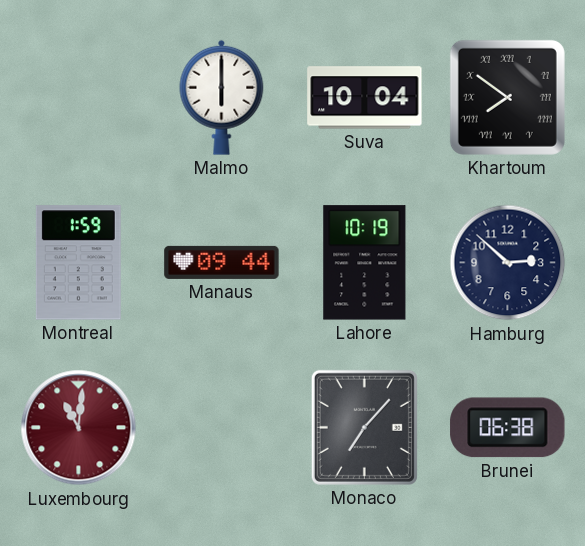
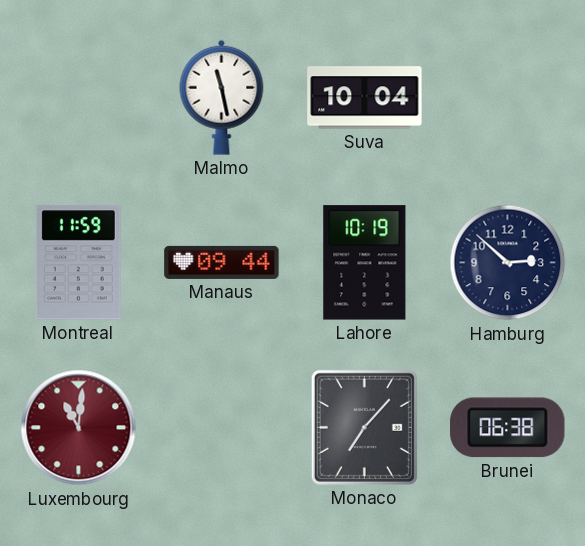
Malmo: 6:00 -> 11:28 (222, 97)
Khartoum: 7:51 -> none (507, 97)
Montreal: 1:59 -> 11:59 (78, 263)
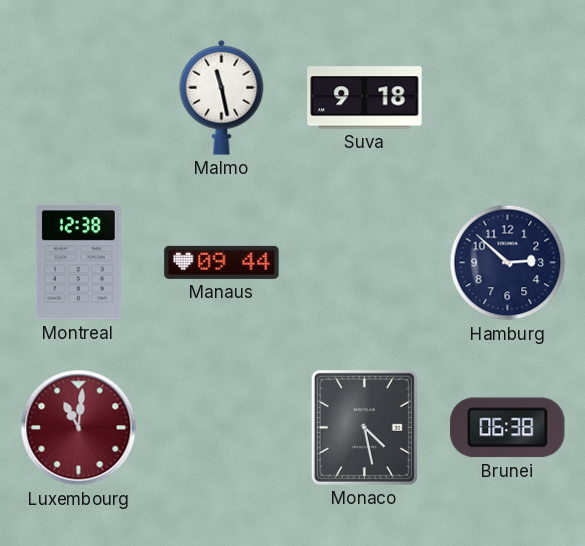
Suva: 10:04 -> 9:18 (365, 98)
Montreal: 11:59 -> 12:38 (78, 263)
Lahore: 10:19 -> none (365, 263)
Monaco: 7:07 -> 4:28 (364, 427)
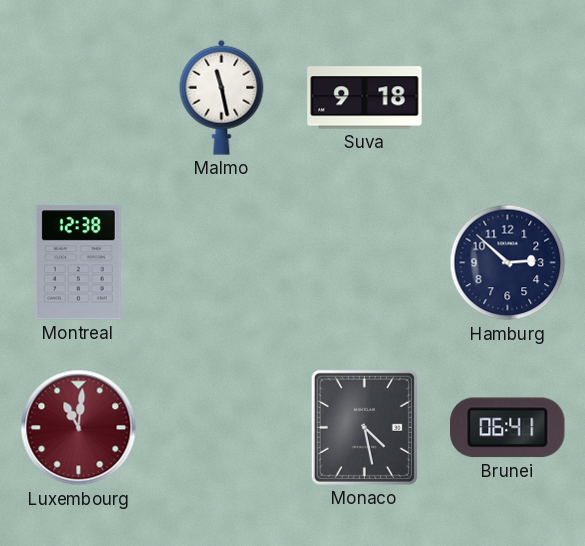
Manaus: 09:44 -> none (222, 262)
Brunei: 06:38 -> 06:41 (508, 428)
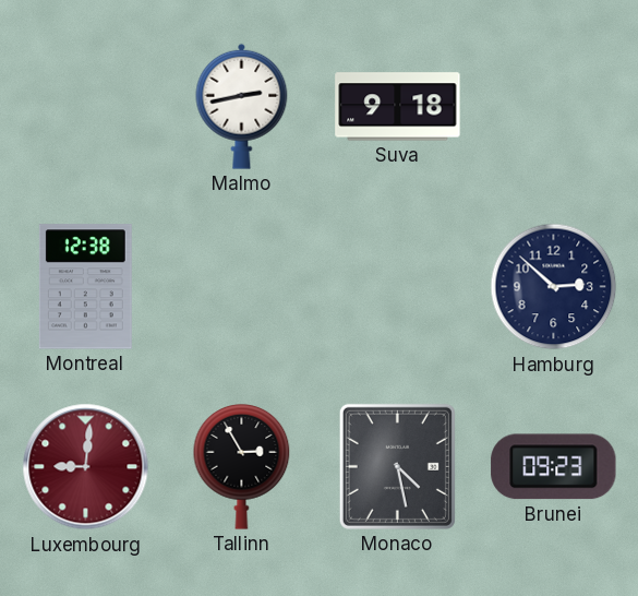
Malmo: 11:28 -> 2:43 (242, 106)
Luxembourg: 11:01 -> 9:01 (86, 467)
Tallinn: none -> 2:55 (242, 467)
Brunei: 06:41 -> 09:23 (554, 467)
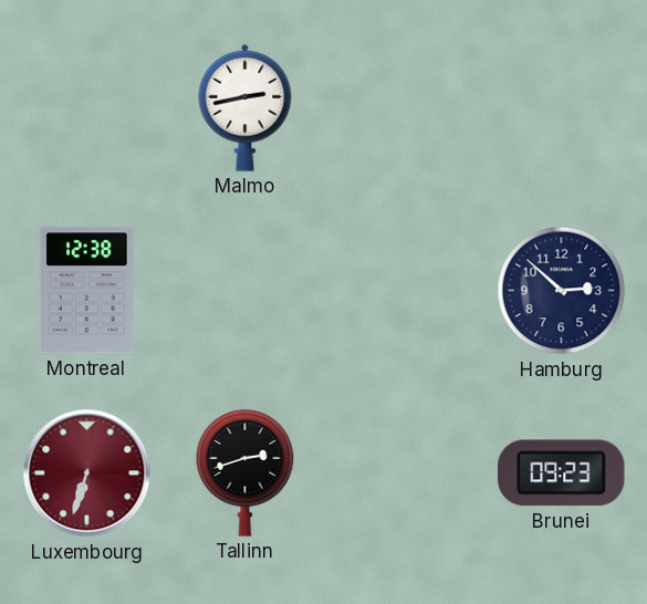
Suva: 9:18 -> none (398, 107)
Luxembourg: 9:01 -> 6:33 (87, 473)
Tallinn: 2:55 -> 2:42 (246, 473)
Monaco: 4:28 -> none (397, 466)
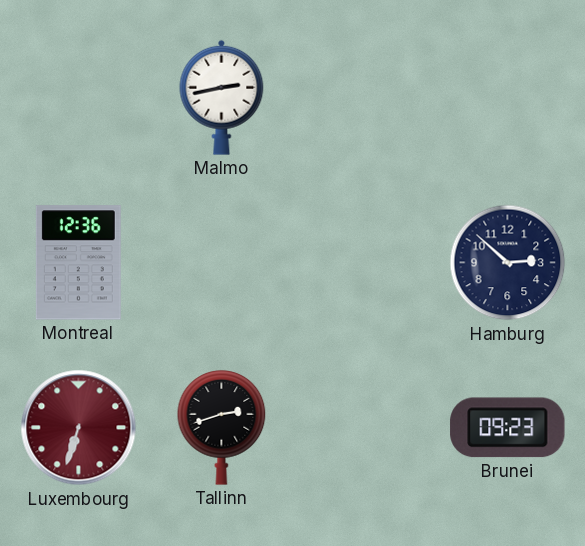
Montreal: 12:38 -> 12:36 (78, 263)
